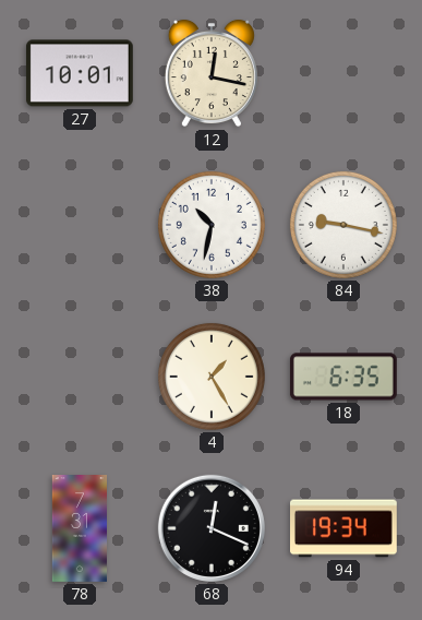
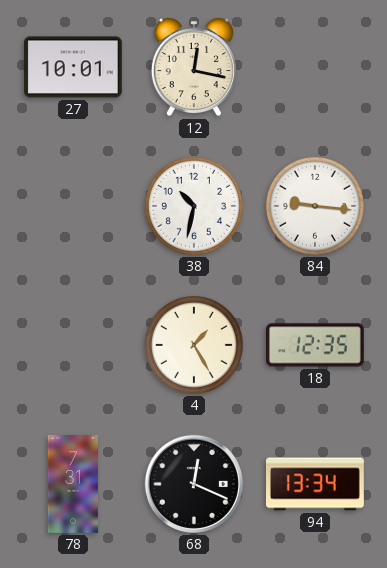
84: 9:17 -> 9:16 (315, 206)
18: 6:35 -> 12:35 (315, 345)
94: 19:34 -> 13:34 (316, 484)
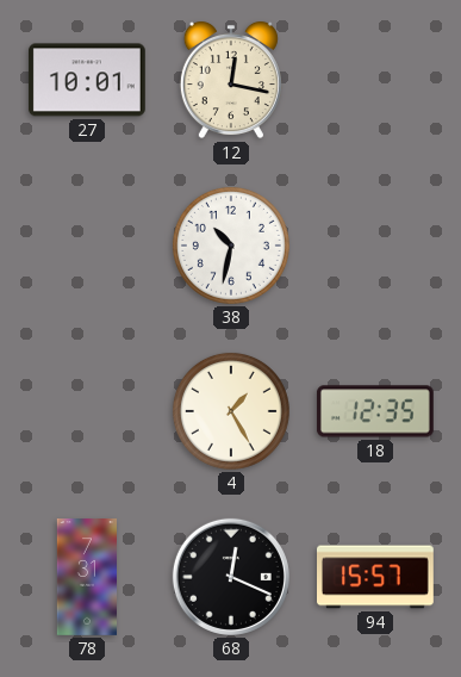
84: 9:16 -> none (315, 206)
94: 13:34 -> 15:57 (376, 577)
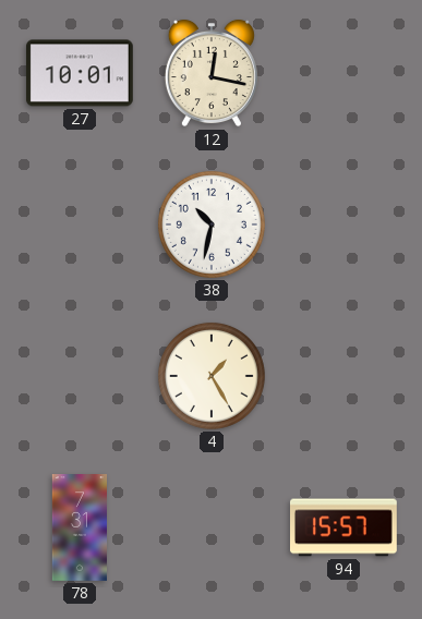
18: 12:35 -> none (375, 411)
68: 12:19 -> none (231, 577)
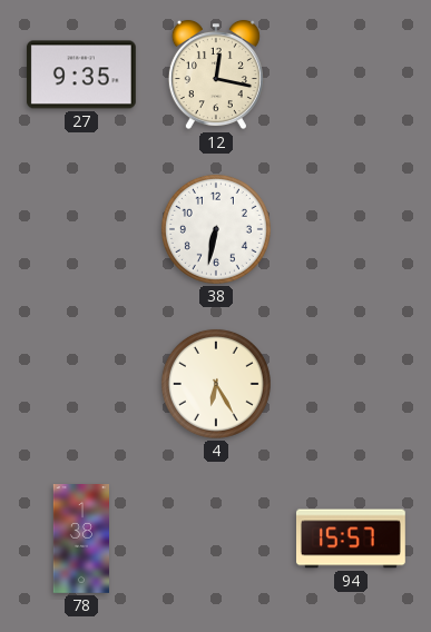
27: 10:01 -> 9:35 (81, 75)
38: 10:32 -> 6:32 (216, 229)
4: 1:25 -> 6:25 (216, 384)
78: 7:31 -> 1:38 (80, 540)
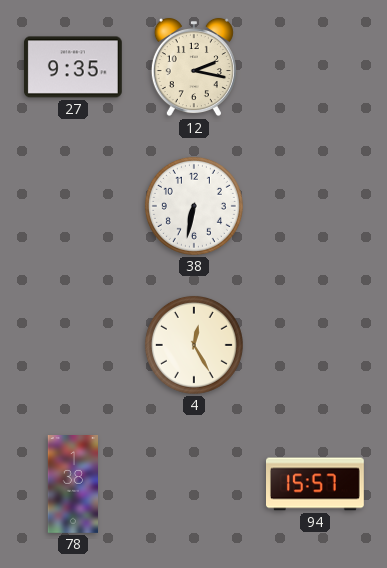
12: 12:17 -> 2:17 (194, 67)
4: 6:25 -> 12:25 (194, 345)
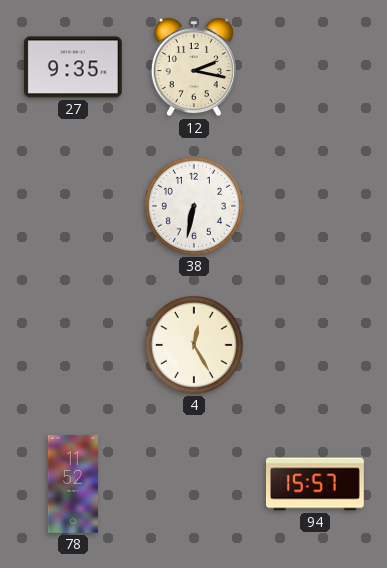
78: 1:38 -> 11:52 (72, 485)
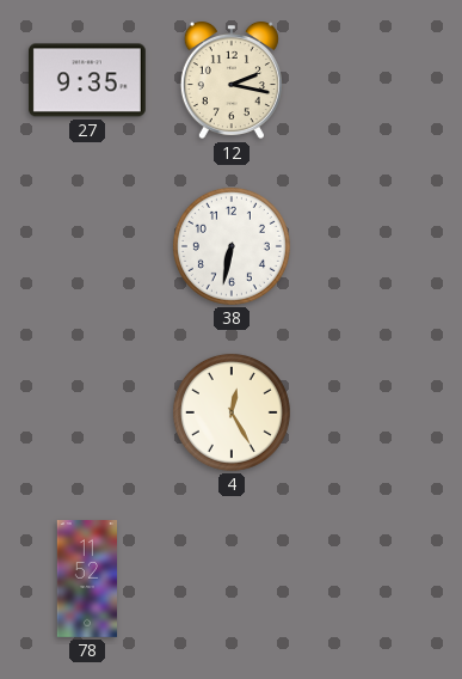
94: 15:57 -> none (316, 484)
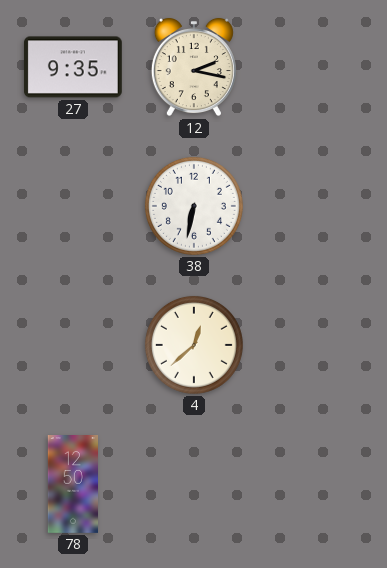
4: 12:25 -> 12:38 (194, 345)
78: 11:52 -> 12:50 (72, 485)
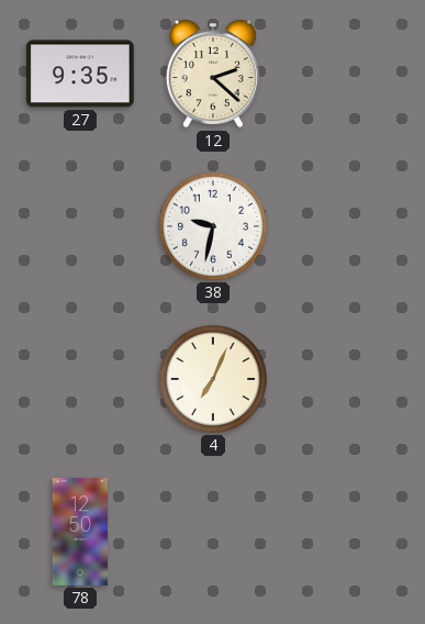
12: 2:17 -> 2:22 (213, 74)
38: 6:32 -> 9:32 (213, 226)
4: 12:38 -> 7:04 (213, 379)
